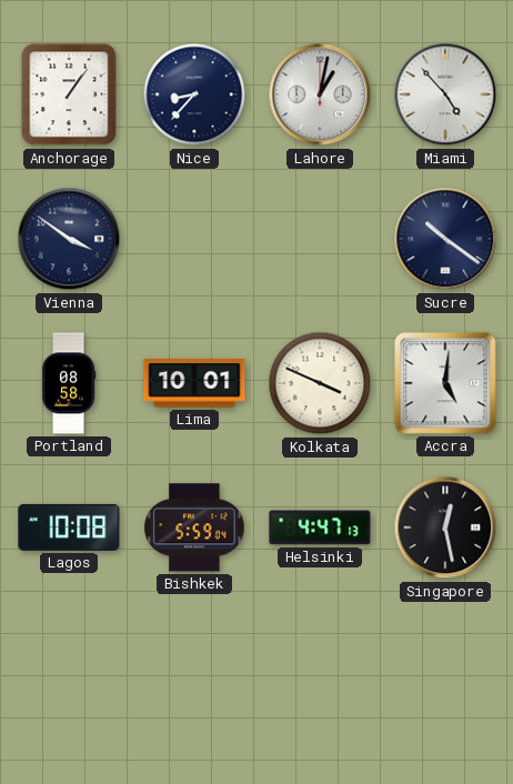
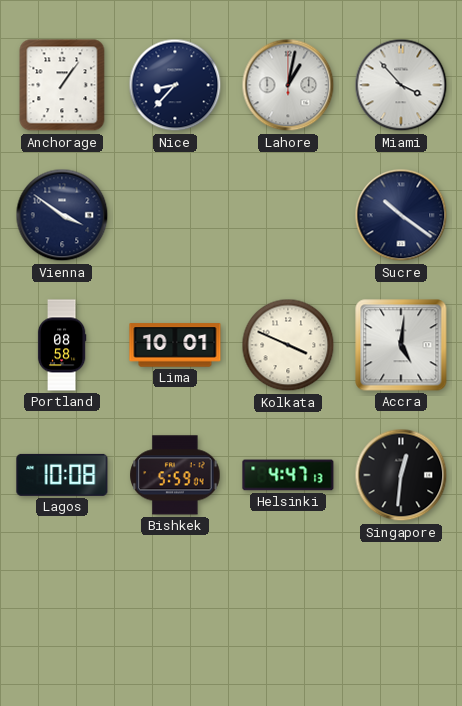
Miami: 4:53 -> 3:53 (401, 85)
Singapore: 12:28 -> 12:31 (401, 475)
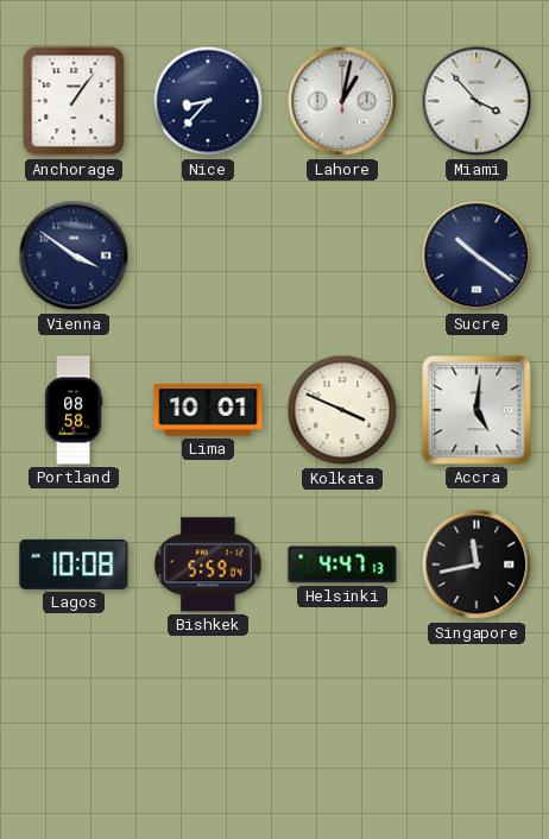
Singapore: 12:31 -> 11:43 (477, 564)
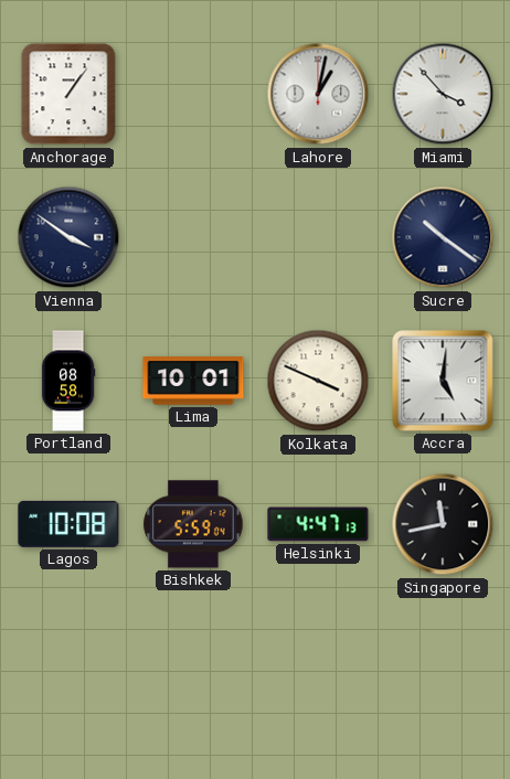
Nice: 8:37 -> none (208, 101)
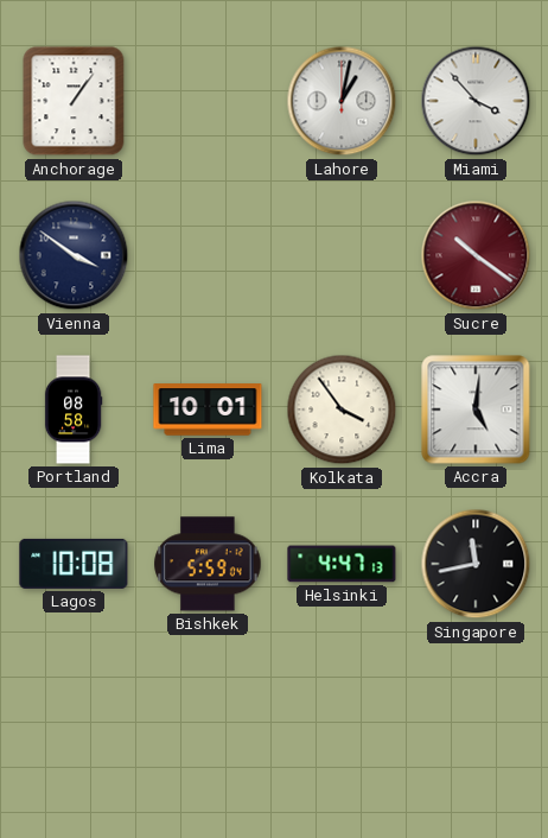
Sucre dial: navy -> burgundy (476, 255)
Kolkata: 3:49 -> 3:54 (342, 410)
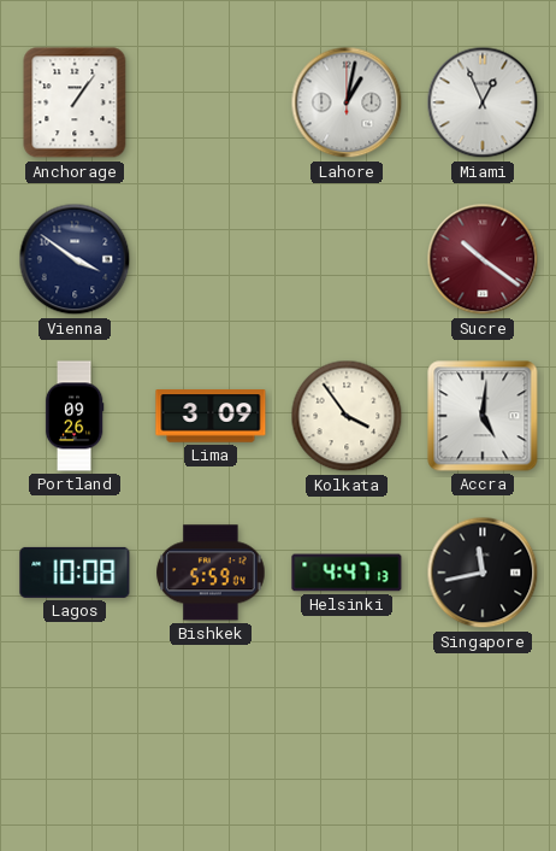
Miami: 3:53 -> 12:56 (483, 102)
Portland: 08:58 -> 09:26 (75, 416)
Lima: 10:01 -> 3:09 (211, 416)
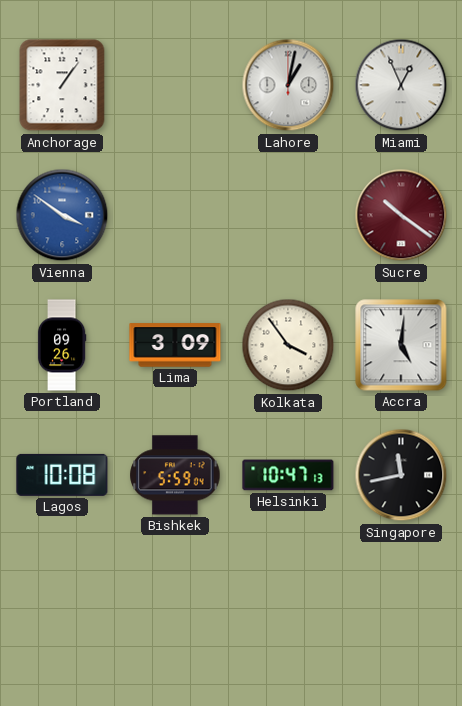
Vienna dial: navy -> blue (62, 215)
Helsinki: 4:47 -> 10:47 (288, 475)
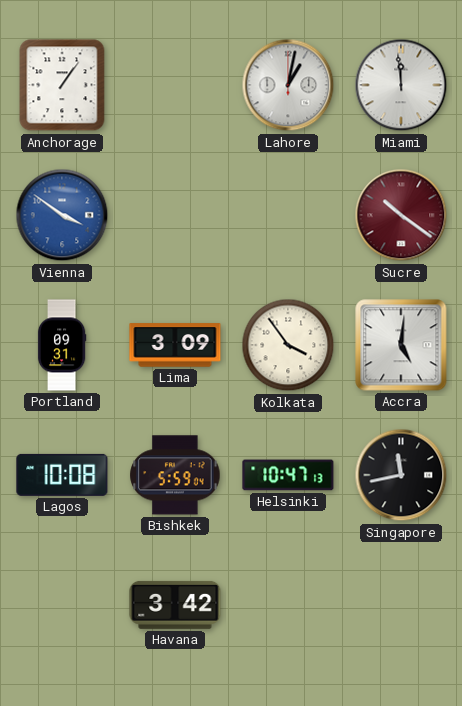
Miami: 12:56 -> 11:59 (401, 85)
Portland: 09:26 -> 09:31 (62, 345)
Havana: none -> 3:42 (175, 605)
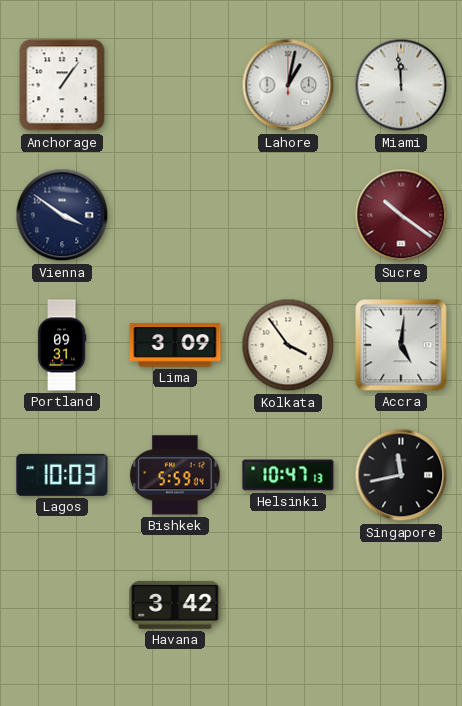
Vienna dial: blue -> navy (62, 215)
Lagos: 10:08 -> 10:03 (62, 475)
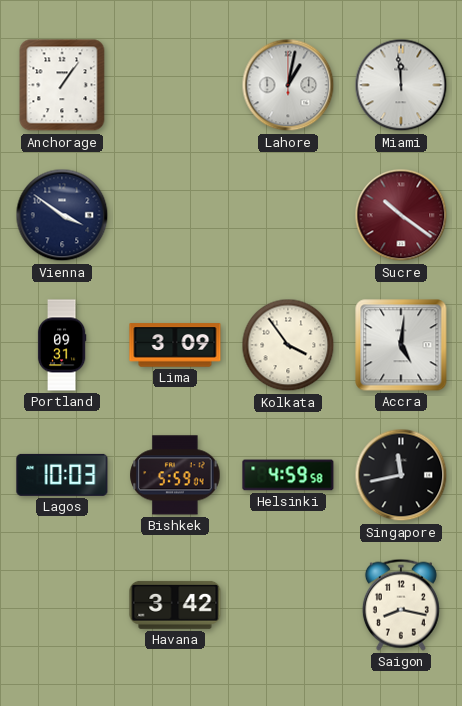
Helsinki: 10:47 -> 4:59 (288, 475)
Saigon: none -> 8:17 (401, 605)
